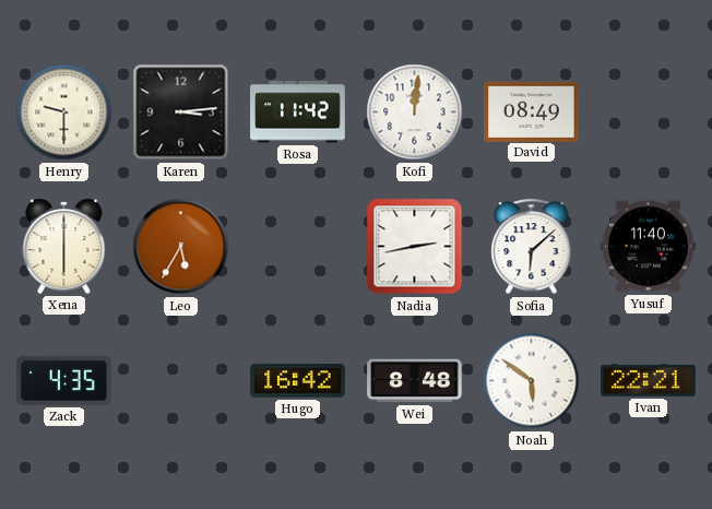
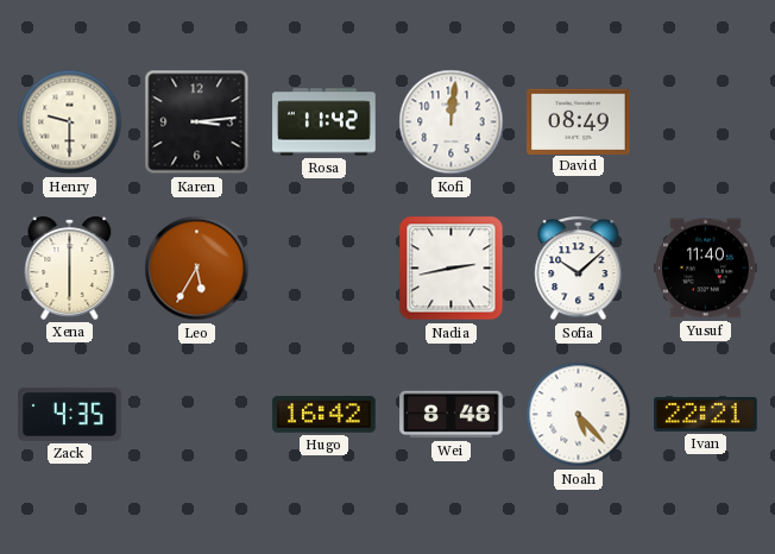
Sofia: 6:08 -> 10:08 (579, 269)
Noah: 5:51 -> 5:23 (579, 415)
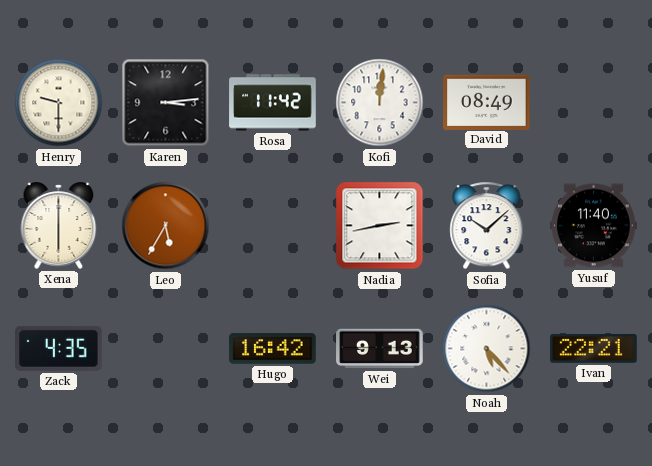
Wei: 8:48 -> 9:13 (380, 349)
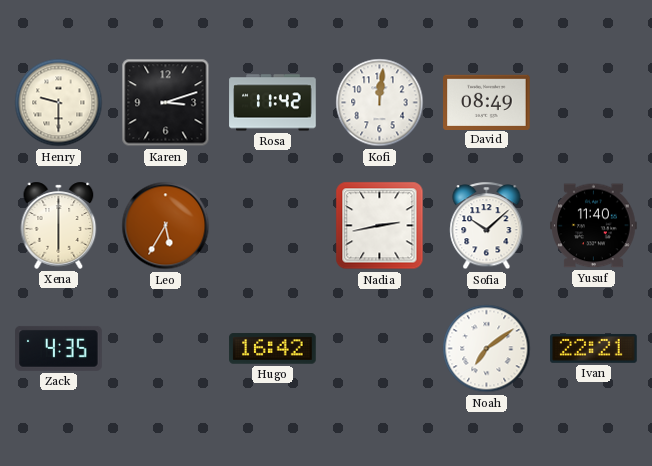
Karen: 3:14 -> 3:12 (166, 103)
Wei: 9:13 -> none (380, 349)
Noah: 5:23 -> 7:09 (487, 349)
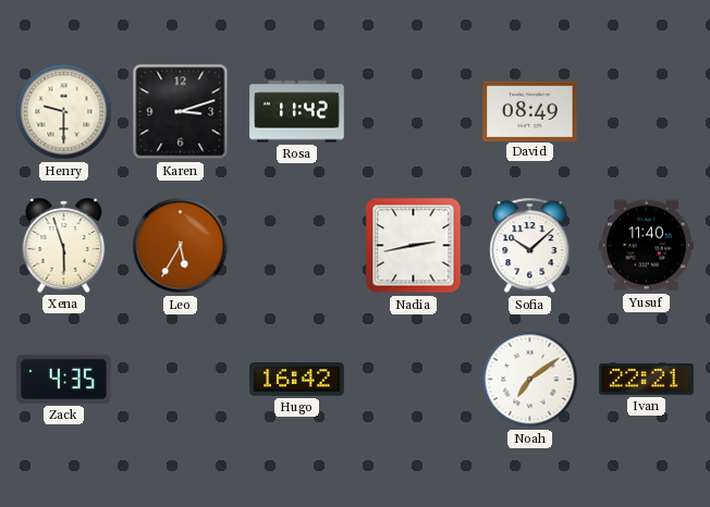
Kofi: 12:01 -> none (380, 103)
Xena: 6:00 -> 5:57 (64, 245)
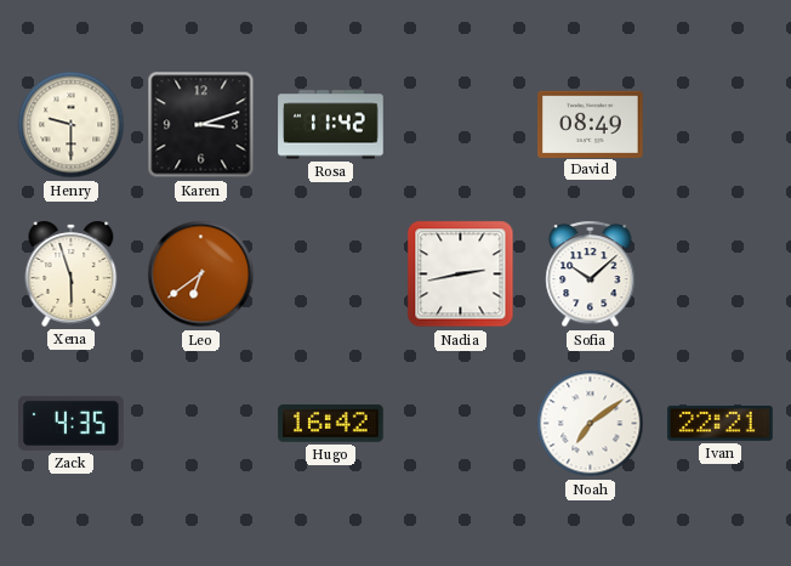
Leo: 5:35 -> 6:39 (201, 274)
Yusuf: 11:40 -> none (647, 246)
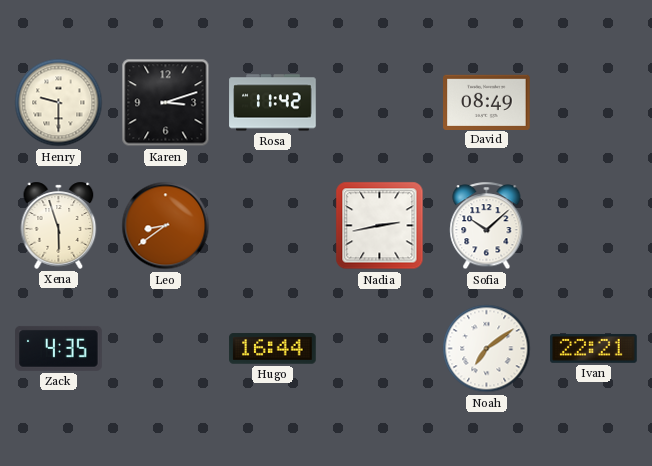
Leo: 6:39 -> 8:39 (166, 226)
Hugo: 16:42 -> 16:44 (273, 349)
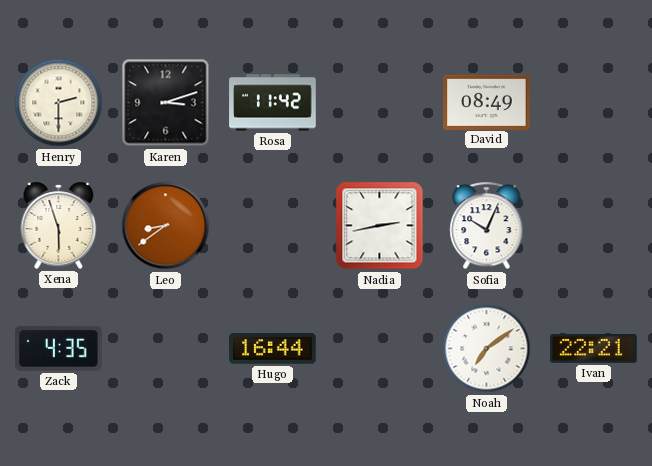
Henry: 9:30 -> 2:30 (59, 103)
Sofia: 10:08 -> 10:04 (487, 226)
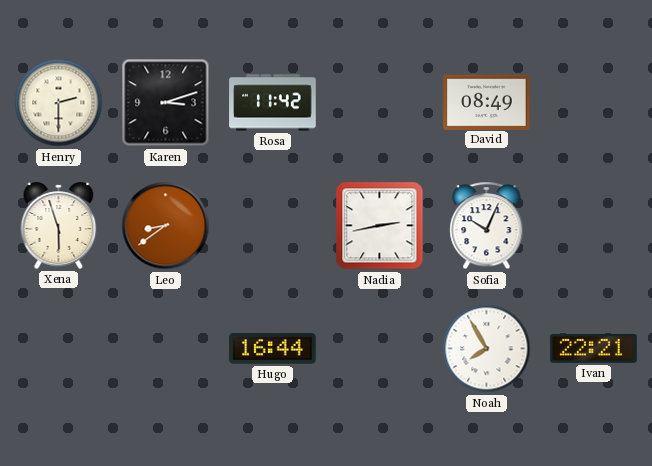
Zack: 4:35 -> none (59, 348)
Noah: 7:09 -> 7:55 (487, 349)
